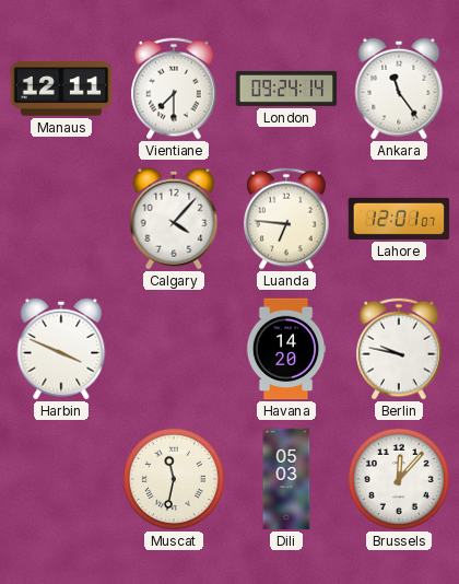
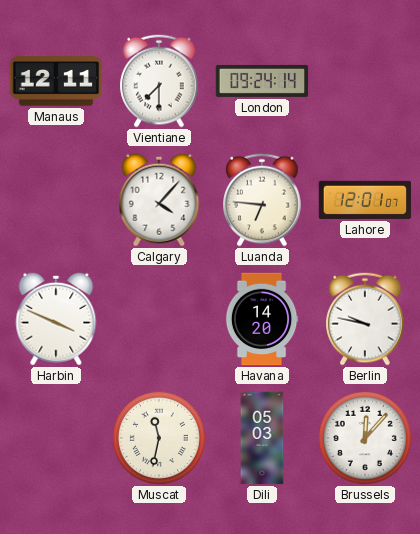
Ankara: 11:24 -> none (399, 89)
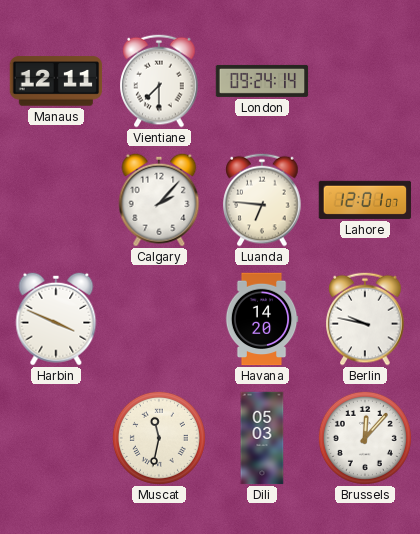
Calgary: 4:07 -> 2:07 (159, 200)
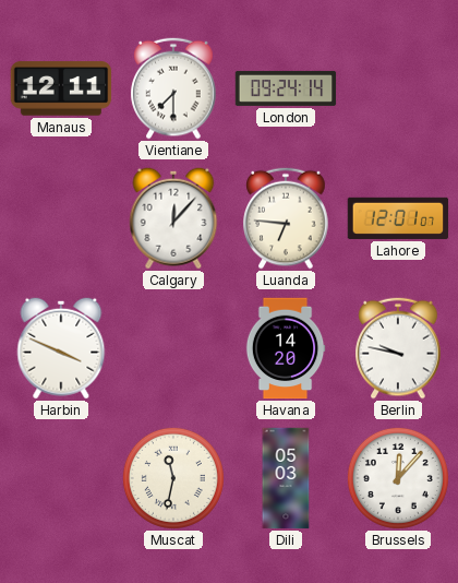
Calgary: 2:07 -> 12:07 (173, 218)
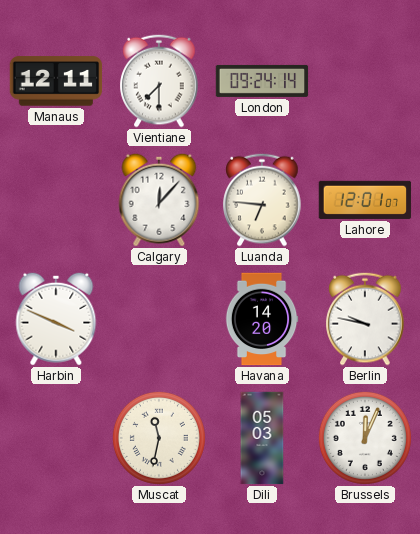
Brussels: 12:07 -> 12:04 (365, 438)
